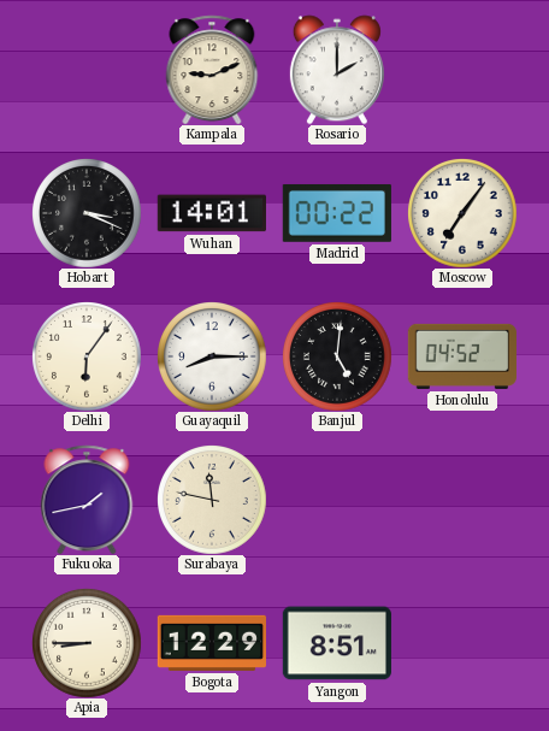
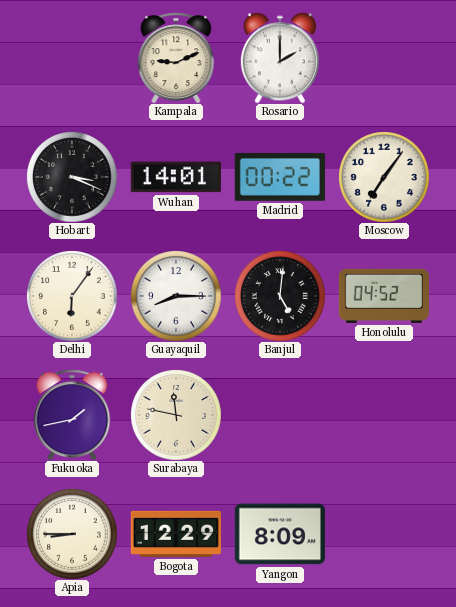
Yangon: 8:51 -> 8:09 (280, 534)
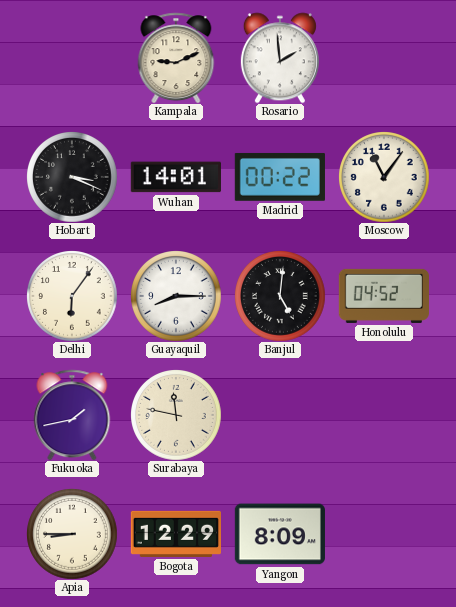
Rosario: 2:00 -> 1:59 (280, 58)
Moscow: 7:06 -> 11:06 (384, 177)
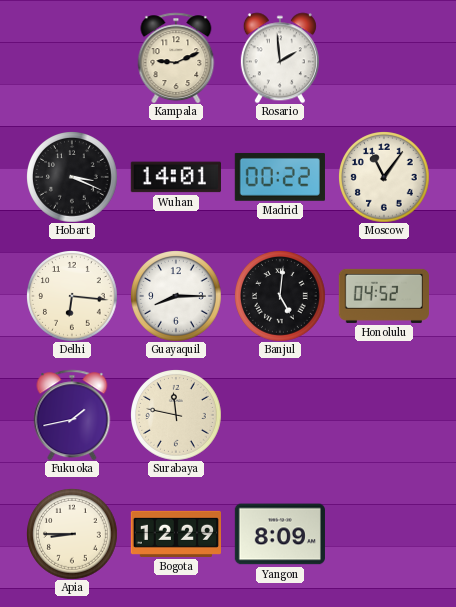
Delhi: 6:06 -> 6:16 (72, 296)
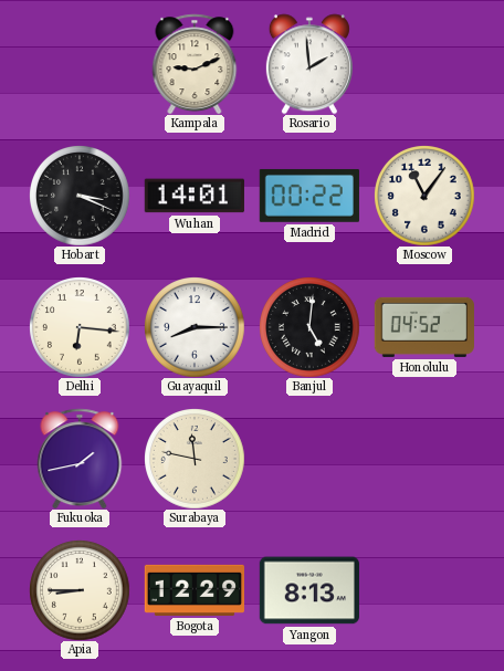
Yangon: 8:09 -> 8:13 (309, 590)
